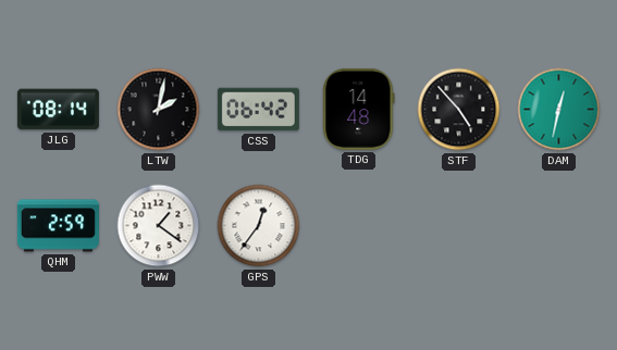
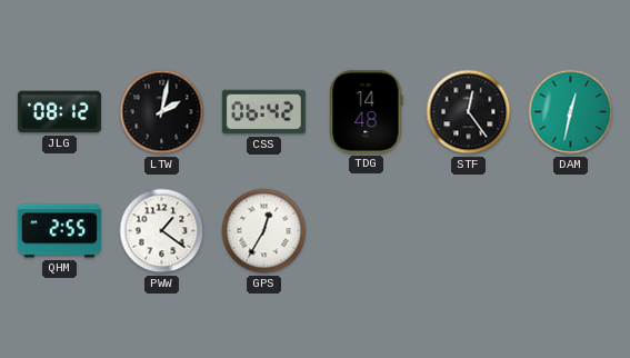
JLG: 08:14 -> 08:12 (59, 112)
STF: 4:53 -> 12:24 (469, 112)
QHM: 2:59 -> 2:55 (59, 231)
GPS: 12:36 -> 12:35 (264, 231)
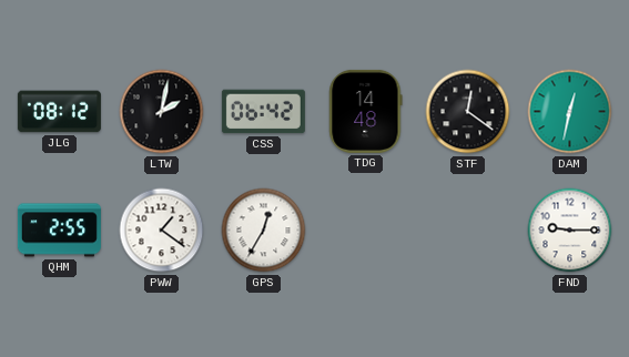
STF: 12:24 -> 12:21 (468, 112)
FND: none -> 9:15 (570, 231)
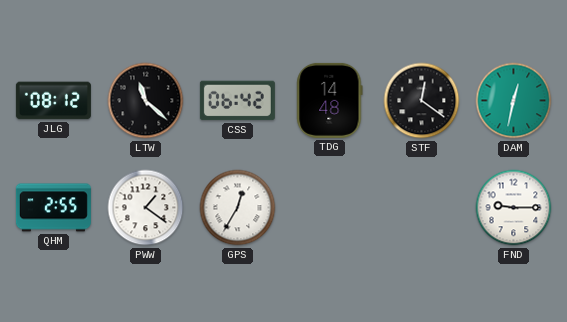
LTW: 2:02 -> 11:22 (146, 101)
